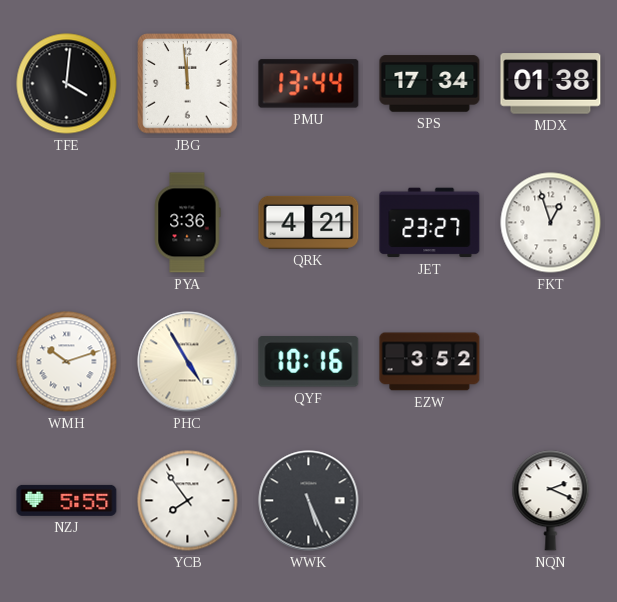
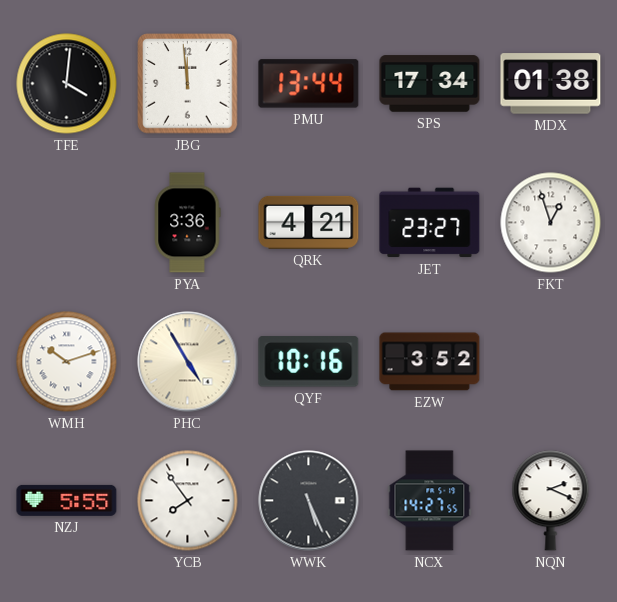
NCX: none -> 14:27 (430, 501)
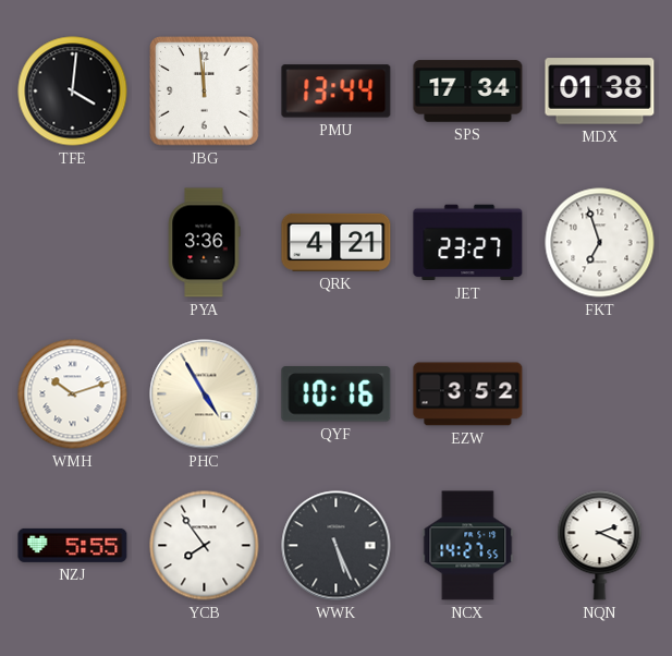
FKT: 12:57 -> 6:57 (600, 243)
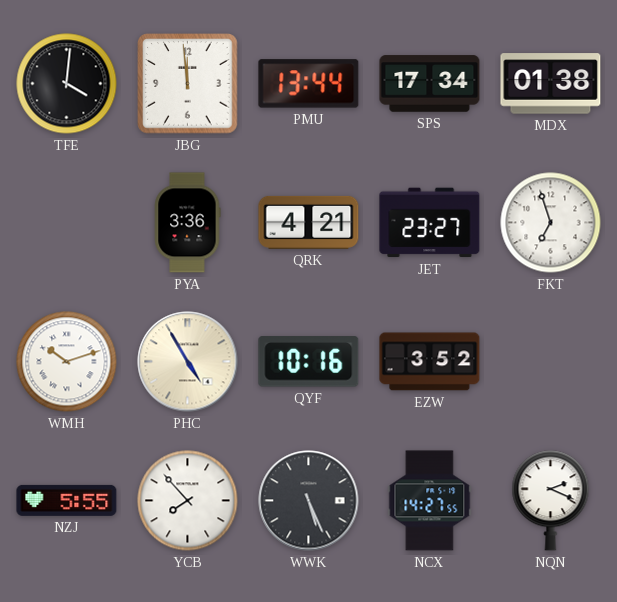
YCB: 7:54 -> 7:53 (188, 501)
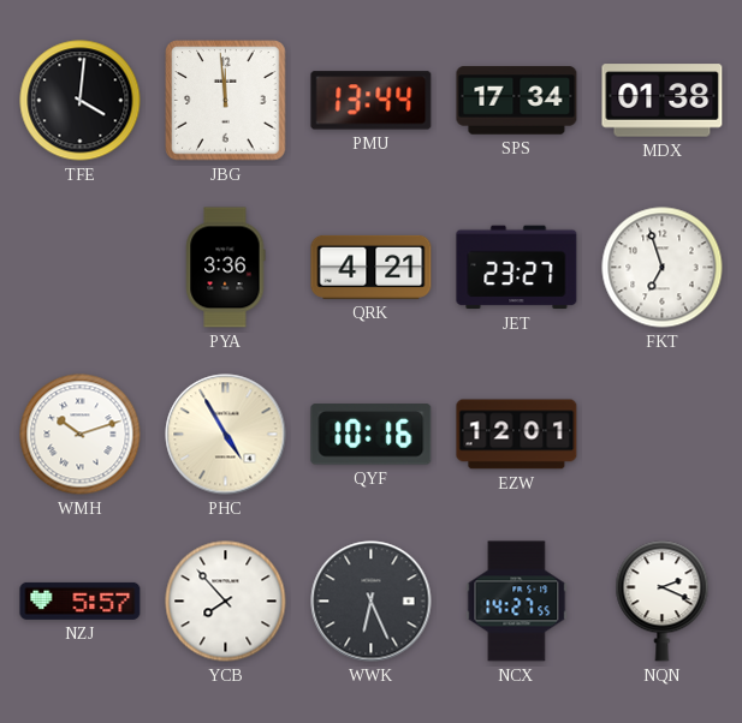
EZW: 3:52 -> 12:01 (517, 435)
NZJ: 5:55 -> 5:57 (81, 600)
WWK: 5:26 -> 6:26 (372, 602)
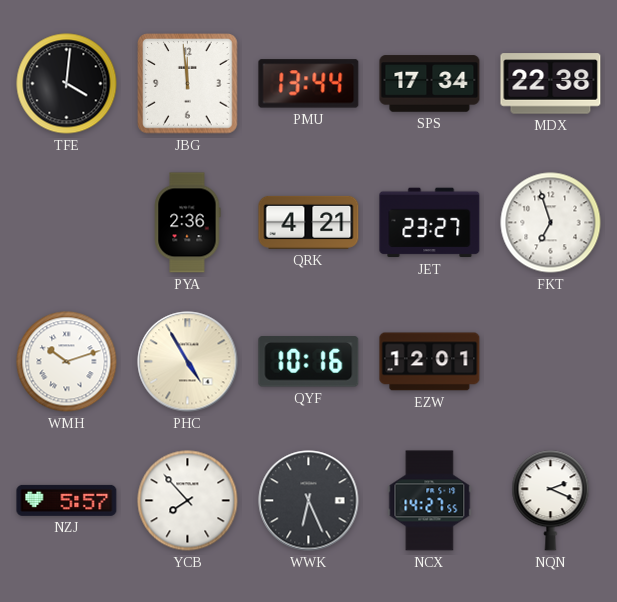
MDX: 01:38 -> 22:38 (551, 84)
PYA: 3:36 -> 2:36 (187, 223)
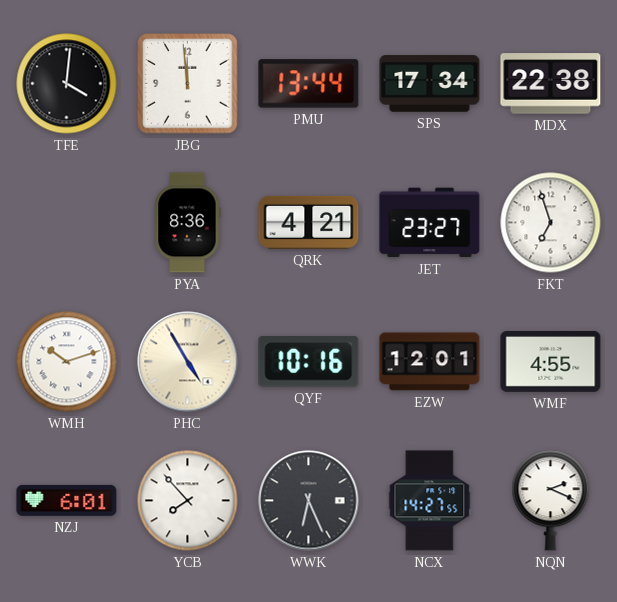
PYA: 2:36 -> 8:36 (187, 223)
WMF: none -> 4:55 (551, 361)
NZJ: 5:57 -> 6:01 (67, 500)
